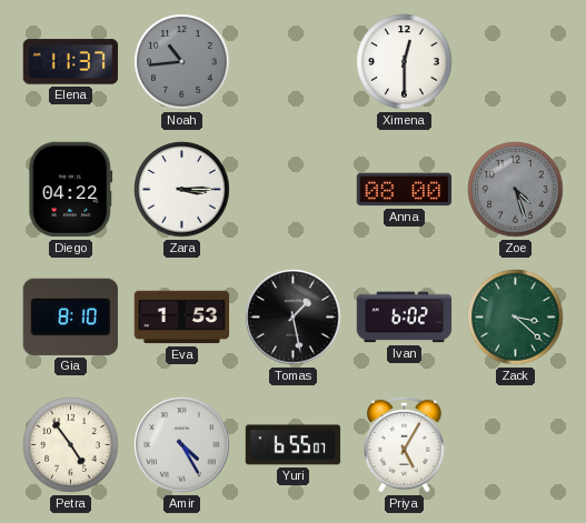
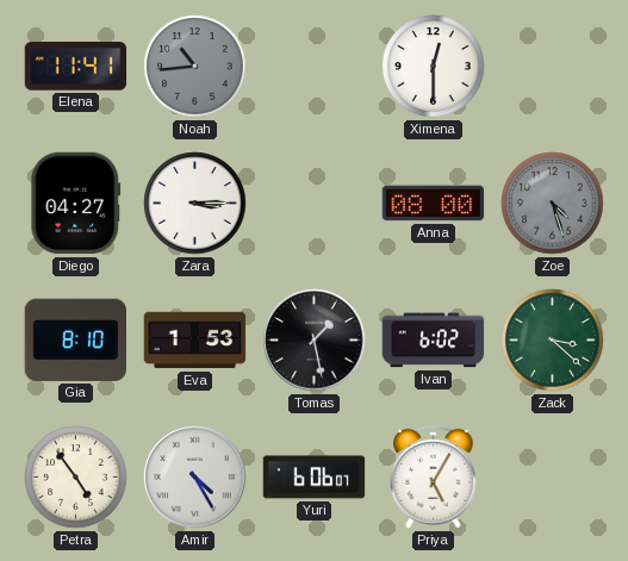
Elena: 11:37 -> 11:41 (76, 67)
Diego: 04:22 -> 04:27 (76, 204)
Yuri: 6:55 -> 6:06 (315, 478)
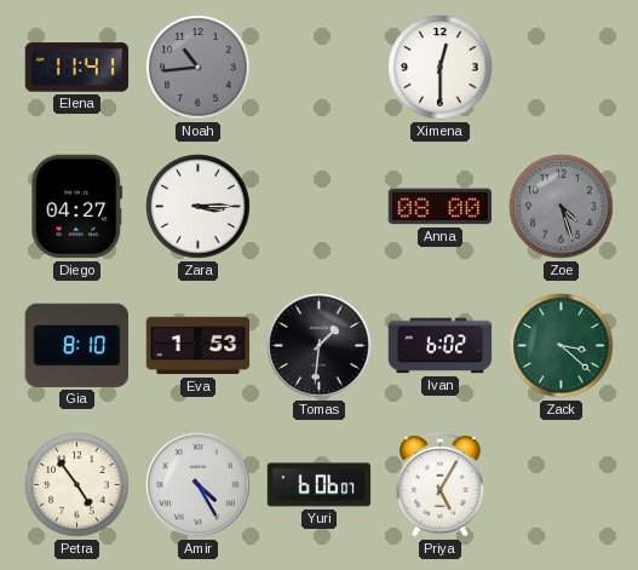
Tomas: 1:28 -> 1:31 (320, 346)
